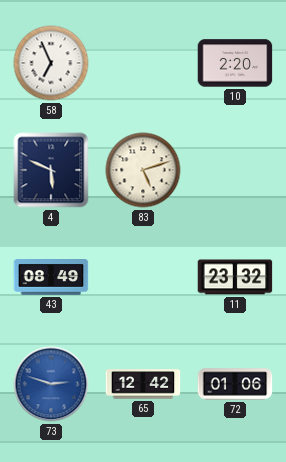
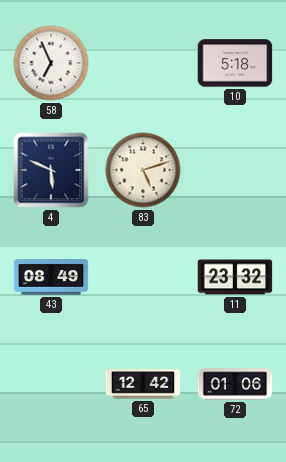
10: 2:20 -> 5:18 (235, 63)
73: 2:48 -> none (51, 384)
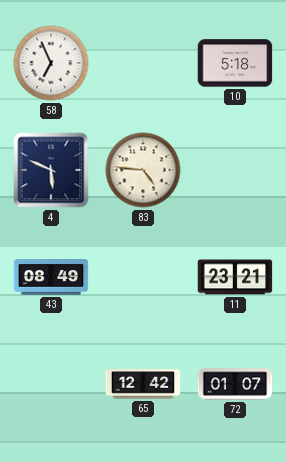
83: 5:12 -> 4:46 (143, 170)
11: 23:32 -> 23:21 (235, 277)
72: 01:06 -> 01:07 (235, 384)
